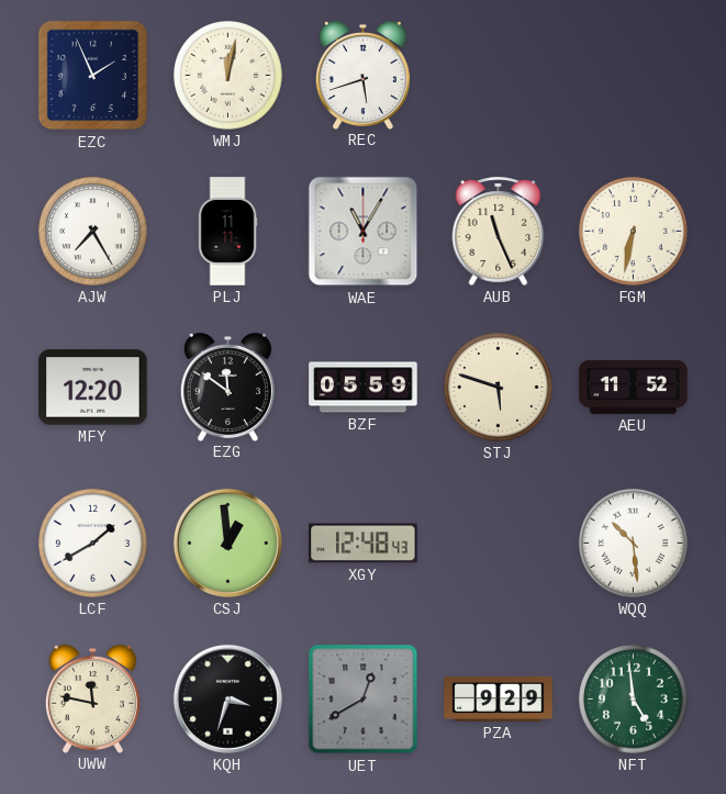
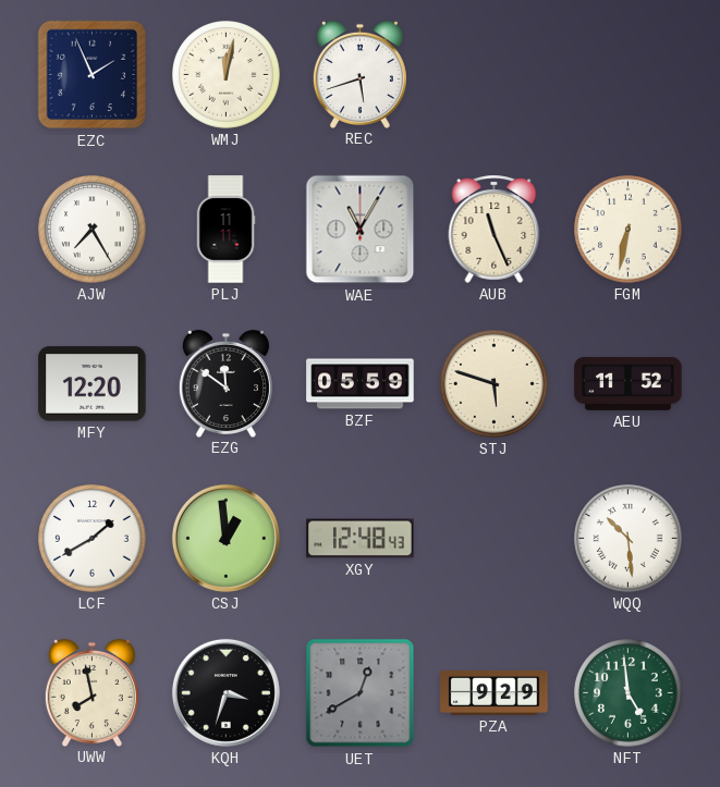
UWW: 11:47 -> 7:58 (91, 692)
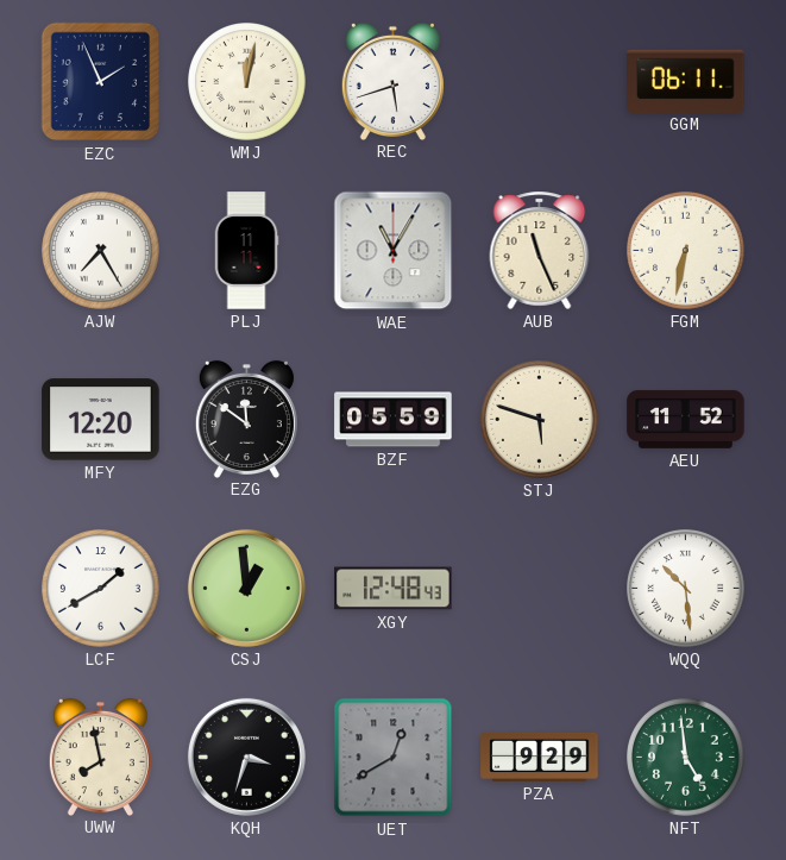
GGM: none -> 06:11 (686, 81)
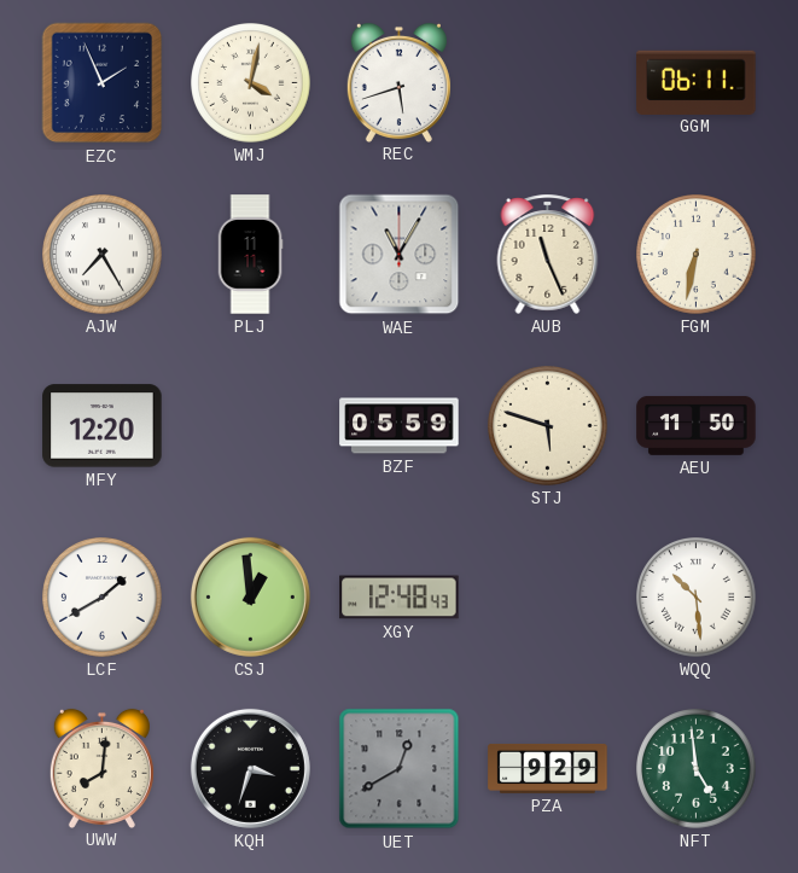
WMJ: 12:02 -> 4:02 (251, 83)
EZG: 11:51 -> none (246, 419)
AEU: 11:52 -> 11:50 (697, 425)
UWW: 7:58 -> 8:01 (101, 768)
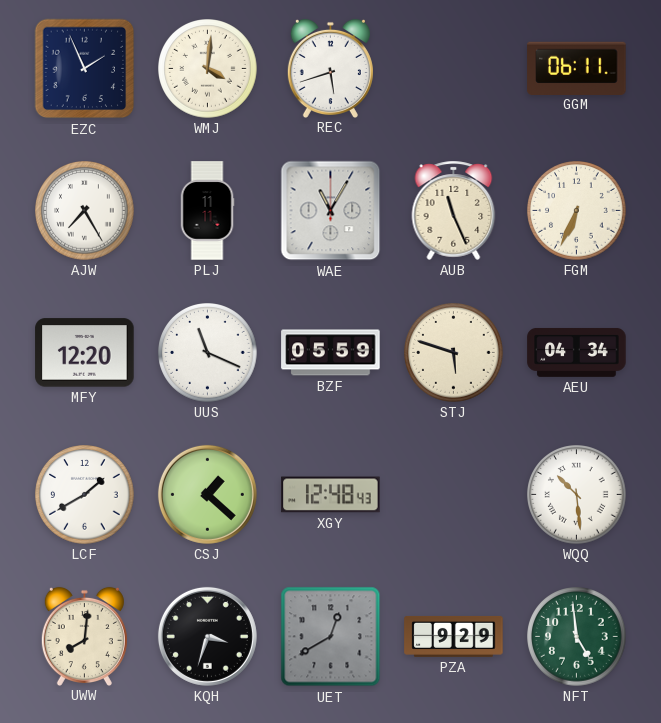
WMJ: 4:02 -> 4:01 (208, 69)
FGM: 6:32 -> 6:34 (577, 211)
UUS: none -> 11:19 (208, 353)
AEU: 11:50 -> 04:34 (577, 352)
CSJ: 12:59 -> 1:22 (207, 494)
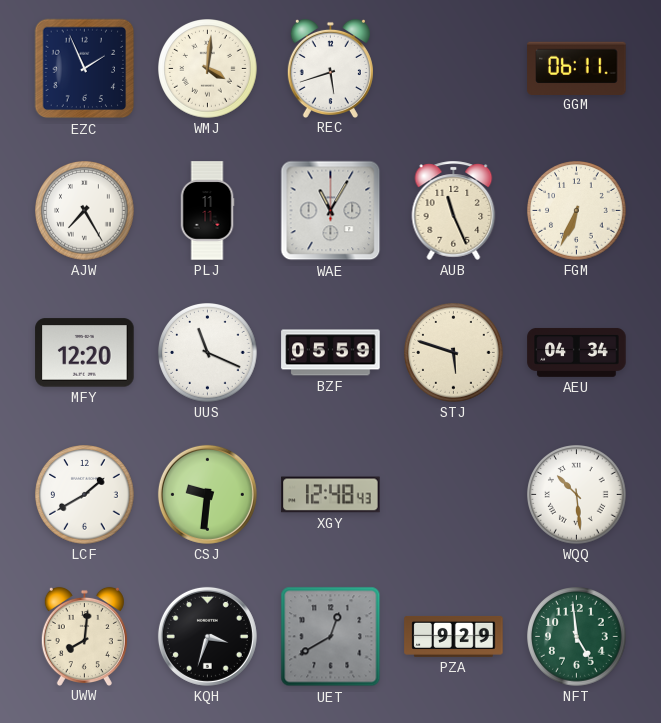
CSJ: 1:22 -> 9:31 (207, 494)
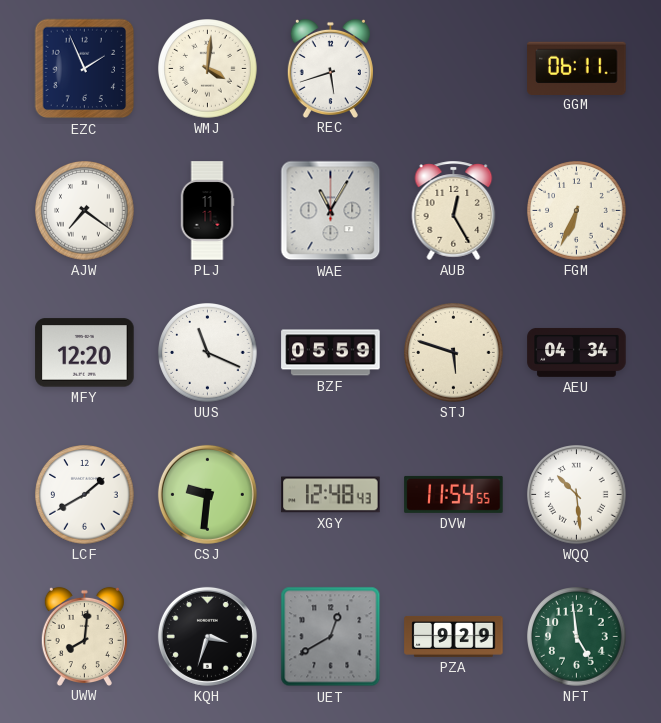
AJW: 7:25 -> 7:21 (85, 211)
AUB: 11:26 -> 12:25 (454, 210)
DVW: none -> 11:54 (454, 494)
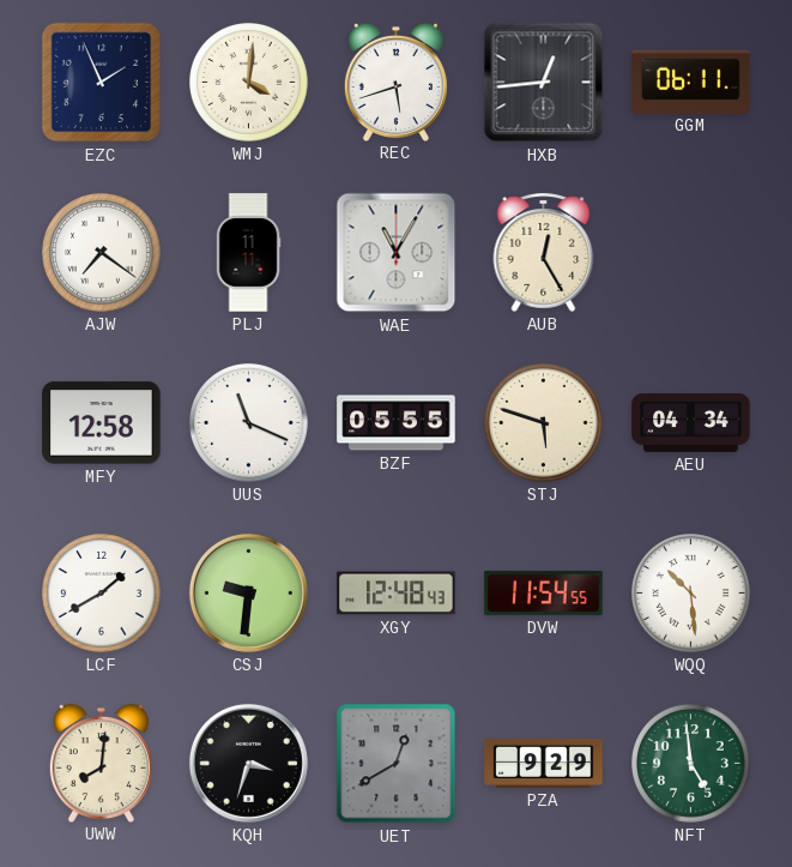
HXB: none -> 12:44 (544, 83)
FGM: 6:34 -> none (577, 211)
MFY: 12:20 -> 12:58 (102, 423)
BZF: 05:59 -> 05:55 (397, 423)
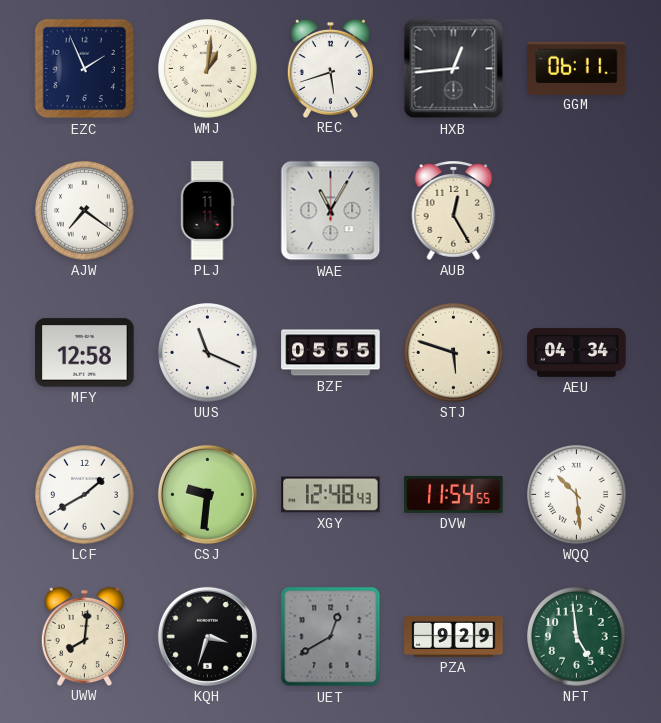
WMJ: 4:01 -> 1:01 (208, 69)
